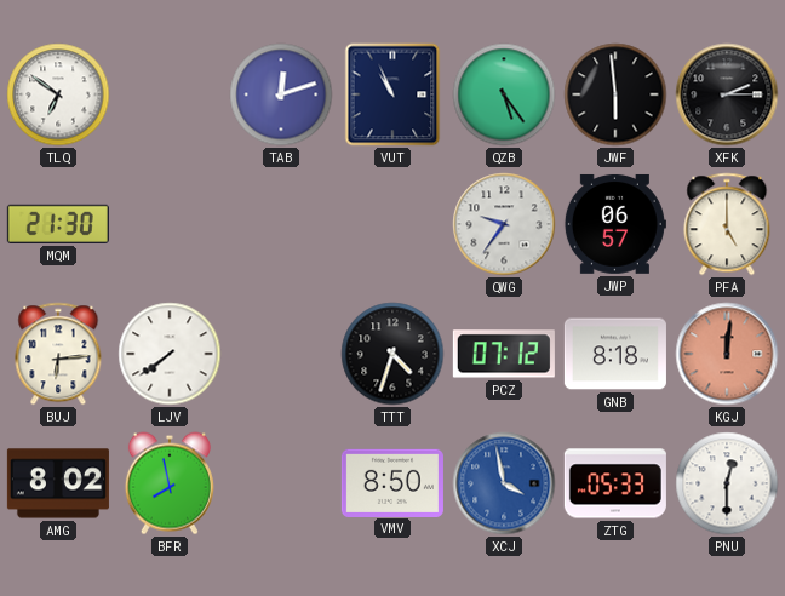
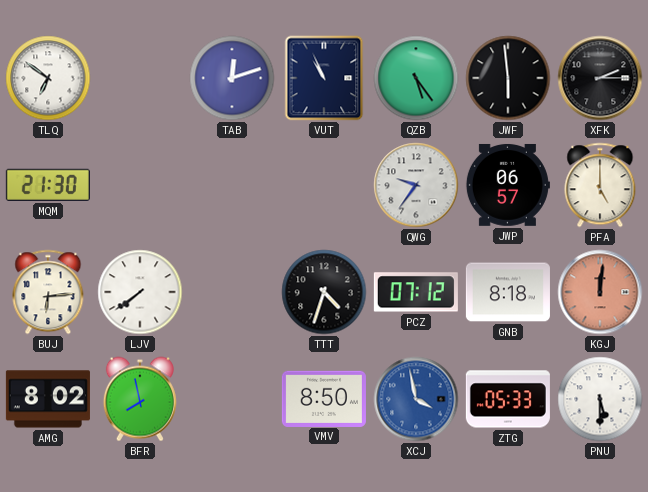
PNU: 12:30 -> 5:30 (600, 399)
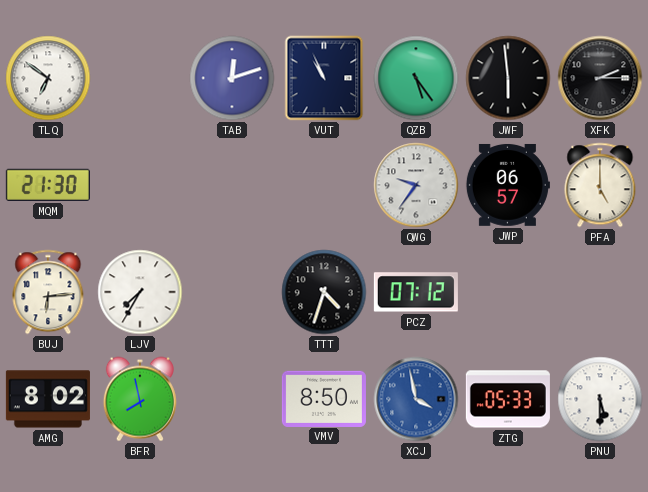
LJV: 7:39 -> 7:35 (140, 292)
GNB: 8:18 -> none (508, 292)
KGJ: 12:01 -> none (600, 292)
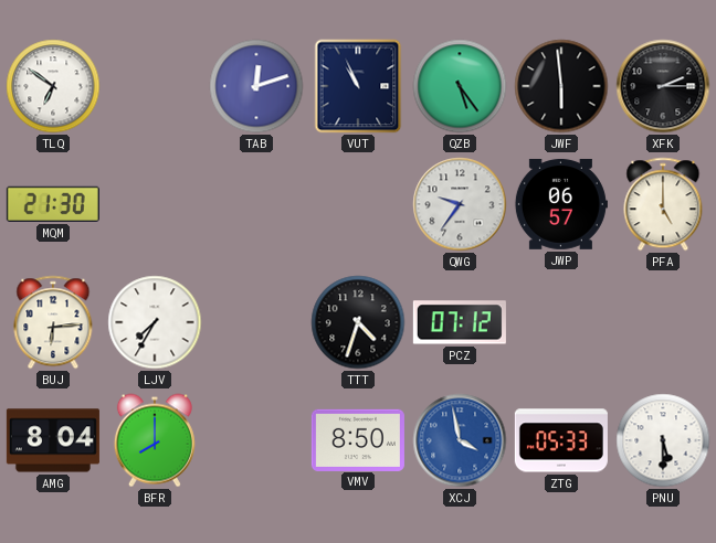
AMG: 8:02 -> 8:04 (53, 440)
BFR: 7:58 -> 8:00 (155, 440)
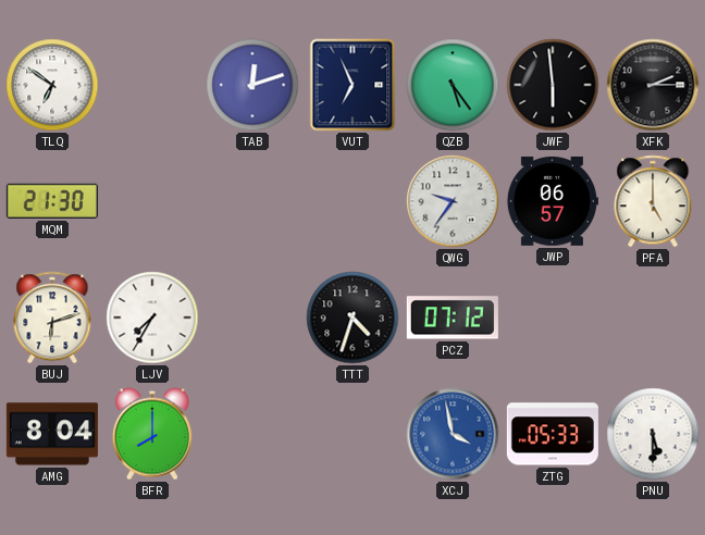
VUT: 10:56 -> 6:56 (352, 85)
BUJ: 6:14 -> 6:12 (52, 318)
VMV: 8:50 -> none (358, 439)
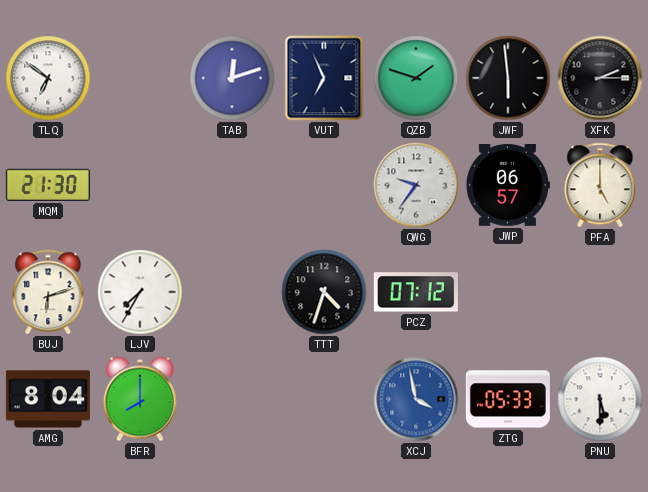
QZB: 5:24 -> 1:48 (416, 78)
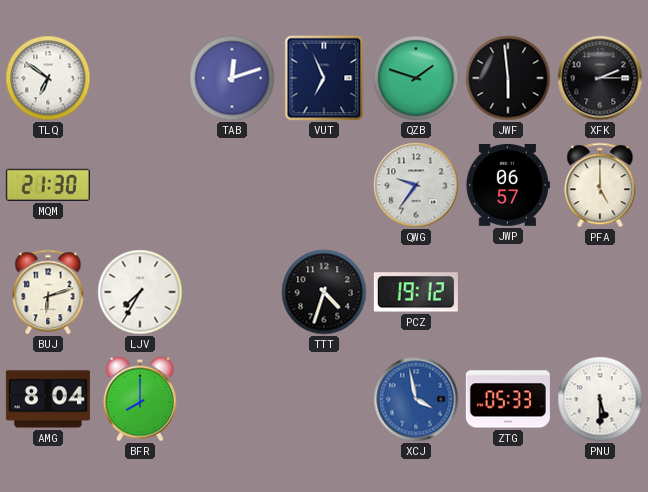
PCZ: 07:12 -> 19:12 (416, 292)
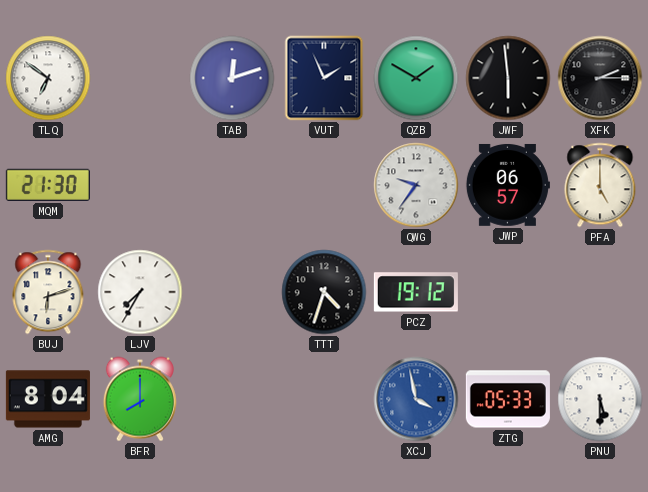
VUT: 6:56 -> 1:56 (324, 78)
QZB: 1:48 -> 1:50 (416, 78)
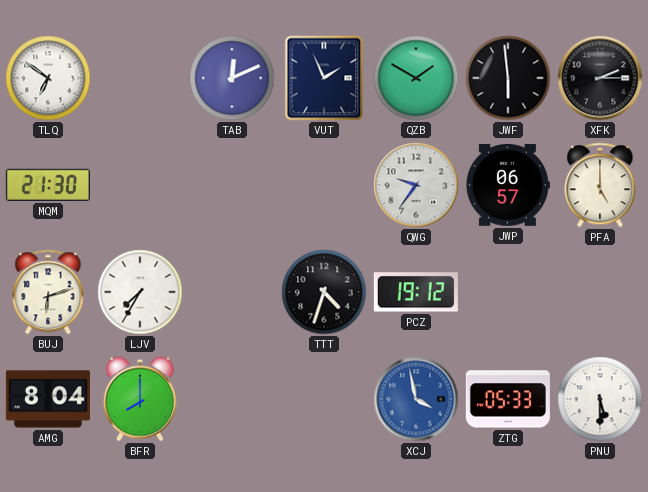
TAB: 12:12 -> 12:11 (232, 78)
